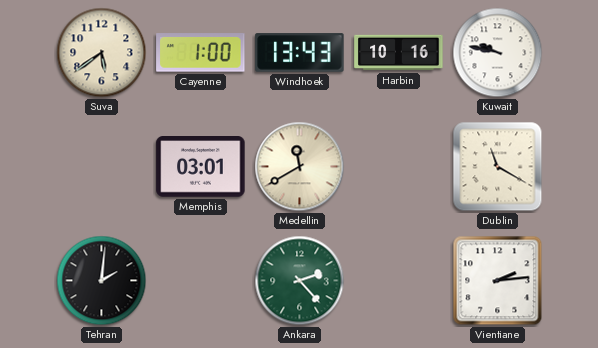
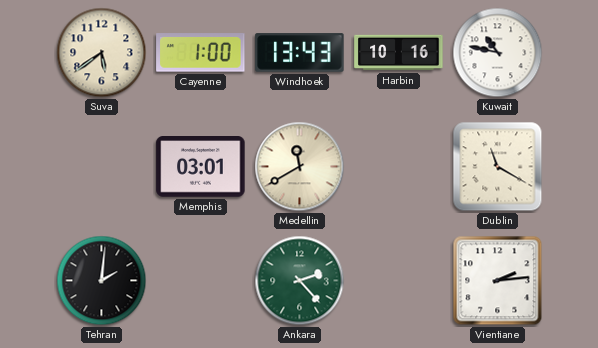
Kuwait: 9:47 -> 10:47 (498, 53)
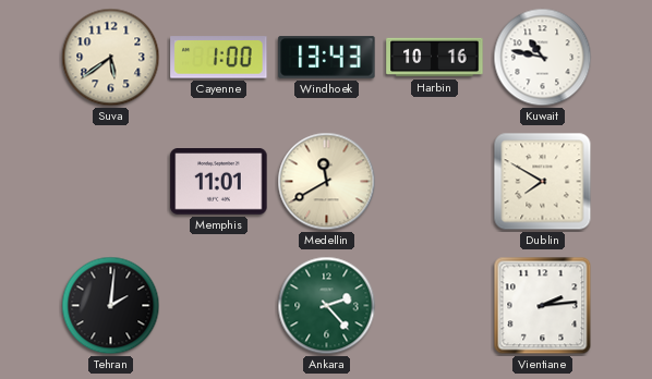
Memphis: 03:01 -> 11:01 (219, 182)
Dublin: 11:20 -> 7:50 (543, 182)
